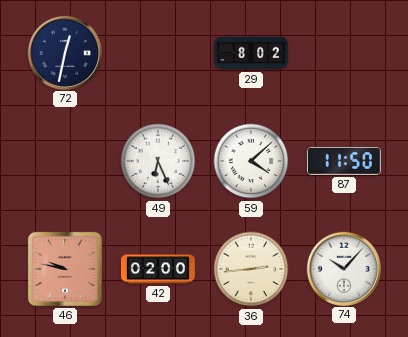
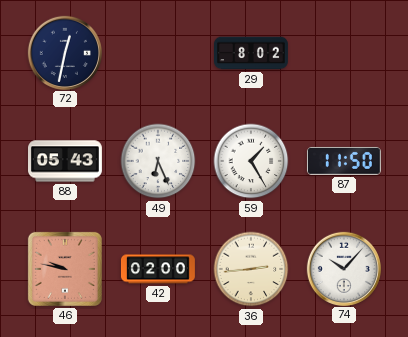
88: none -> 05:43 (66, 161)
59: 4:08 -> 1:25 (251, 161)
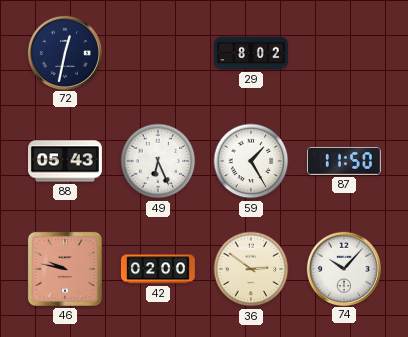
36: 2:44 -> 2:51 (251, 269)
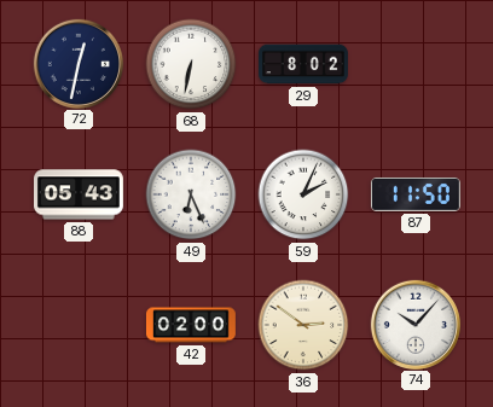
68: none -> 6:32 (191, 64)
59: 1:25 -> 2:04 (303, 194)
46: 9:47 -> none (65, 269)
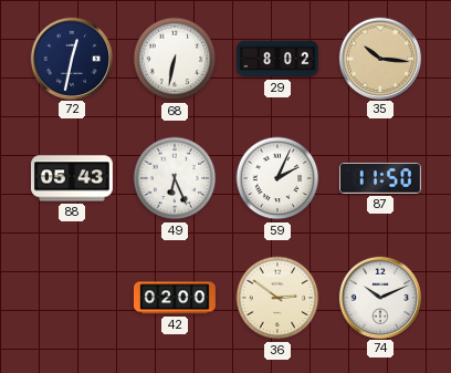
35: none -> 10:16 (379, 58)
74: 10:07 -> 10:11 (379, 297)
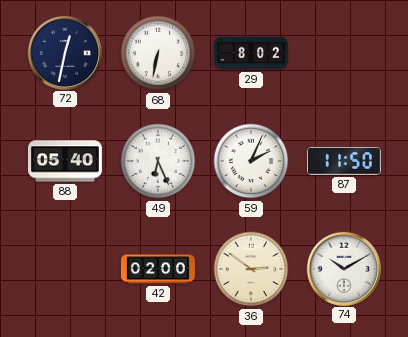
35: 10:16 -> none (379, 58)
88: 05:43 -> 05:40 (66, 161)
74: 10:11 -> 10:10 (343, 268)
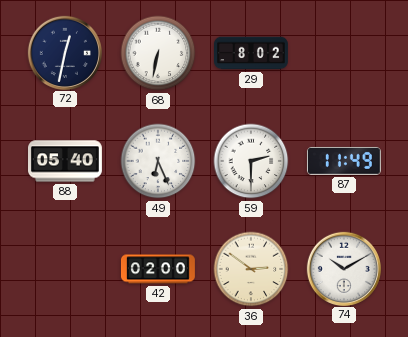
59: 2:04 -> 2:30 (251, 161)
87: 11:50 -> 11:49 (344, 161)
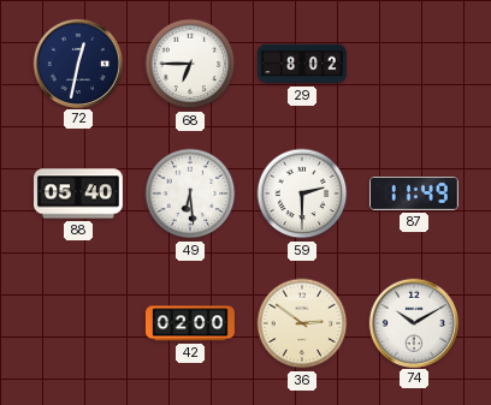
68: 6:32 -> 6:45 (190, 64)
49: 6:26 -> 6:29 (190, 193)
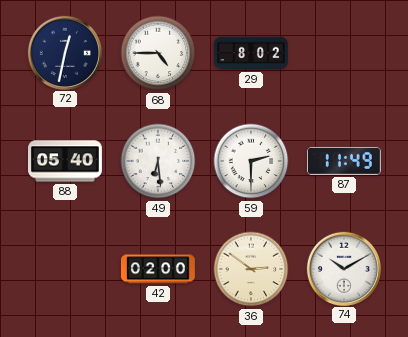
68: 6:45 -> 4:45 (158, 53)
